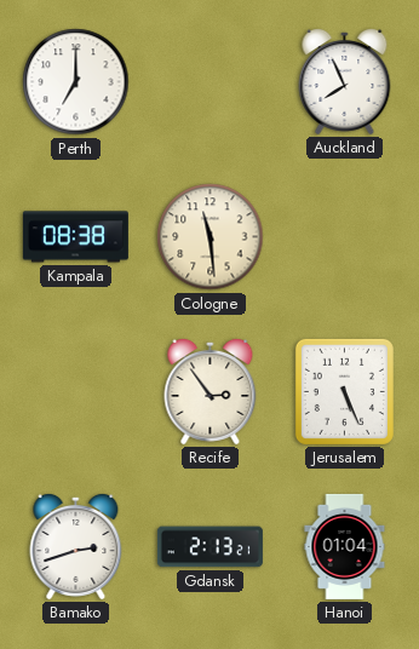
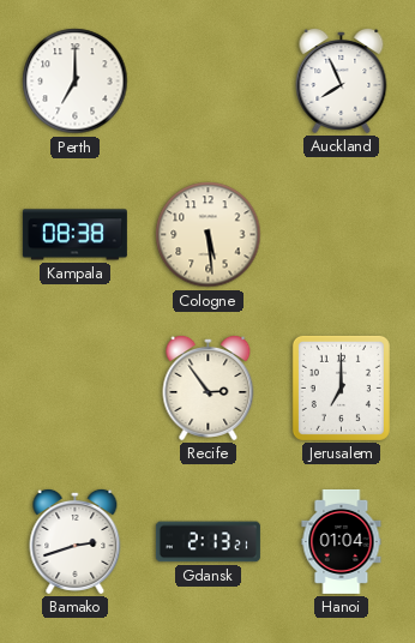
Cologne: 11:29 -> 5:29 (209, 235)
Jerusalem: 5:26 -> 7:00 (341, 387)
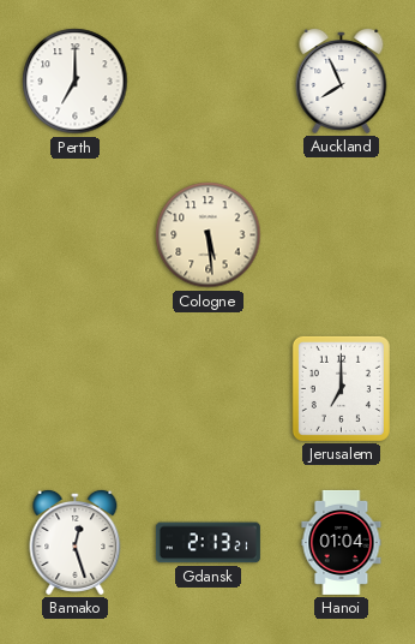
Kampala: 08:38 -> none (74, 235)
Recife: 2:54 -> none (209, 387)
Bamako: 2:42 -> 12:27 (76, 542)
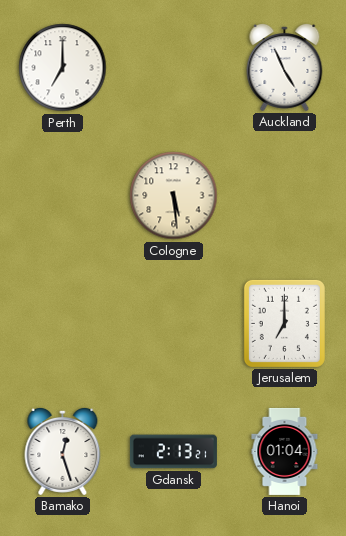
Auckland: 7:56 -> 4:56 (285, 67)
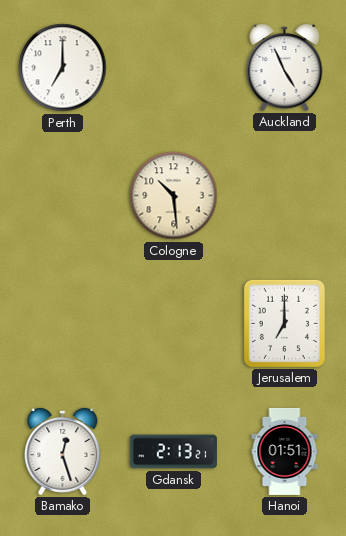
Cologne: 5:29 -> 10:29 (174, 196)
Hanoi: 01:04 -> 01:51 (285, 451)
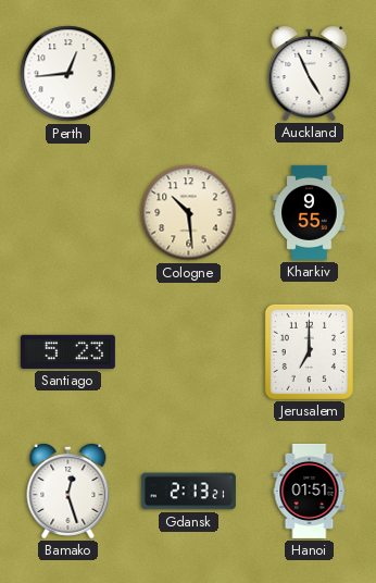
Perth: 7:00 -> 12:44 (68, 74)
Kharkiv: none -> 9:55 (310, 212)
Santiago: none -> 5:23 (67, 351)
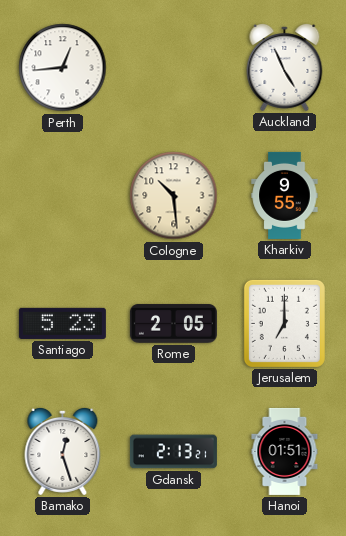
Rome: none -> 2:05 (173, 324)
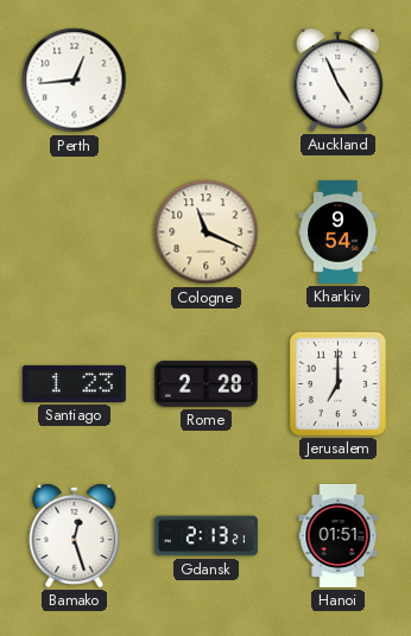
Cologne: 10:29 -> 11:19 (207, 233)
Kharkiv: 9:55 -> 9:54 (339, 231)
Santiago: 5:23 -> 1:23 (74, 383)
Rome: 2:05 -> 2:28 (205, 384)
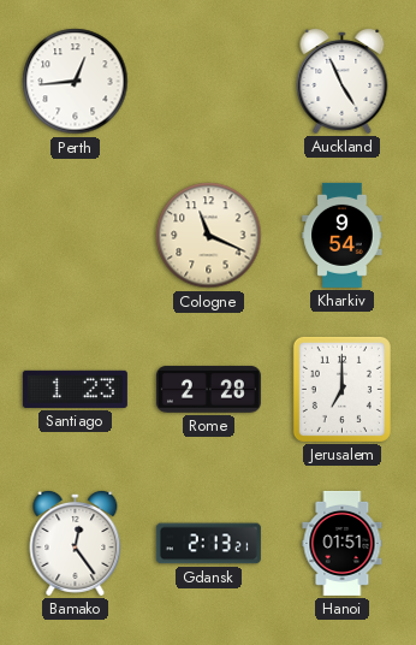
Bamako: 12:27 -> 12:24 (76, 543)
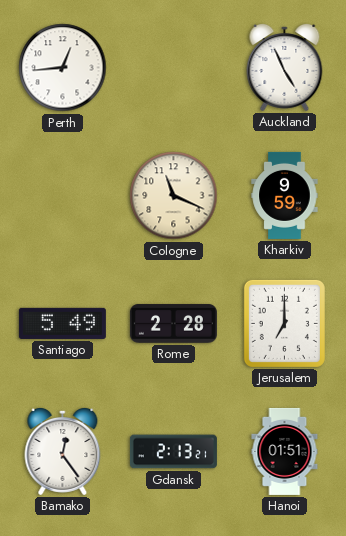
Kharkiv: 9:54 -> 9:59 (285, 195)
Santiago: 1:23 -> 5:49 (62, 323)
